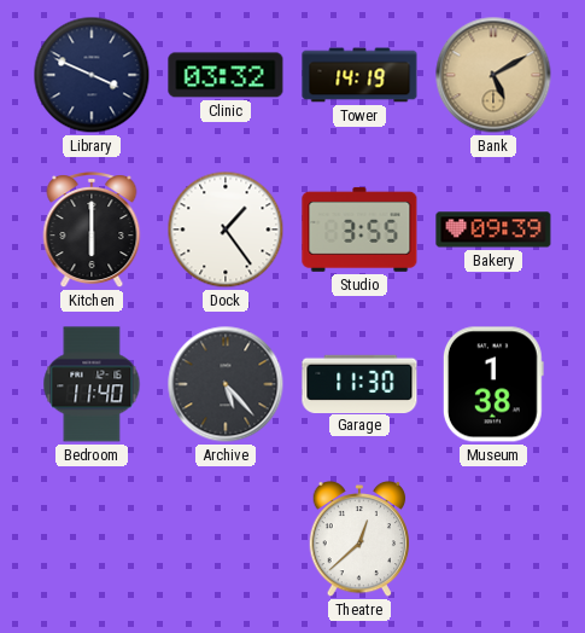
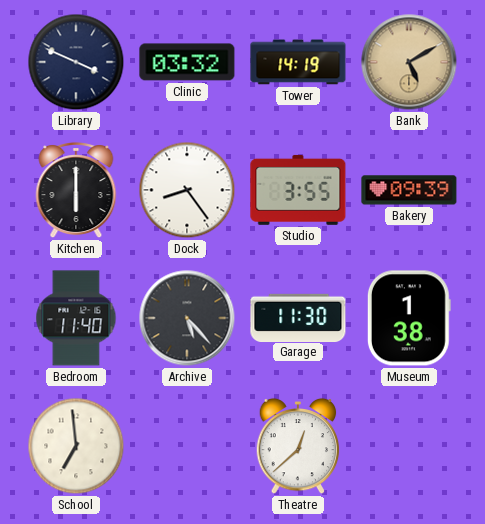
Dock: 1:24 -> 8:24 (187, 190)
School: none -> 6:59 (76, 446)
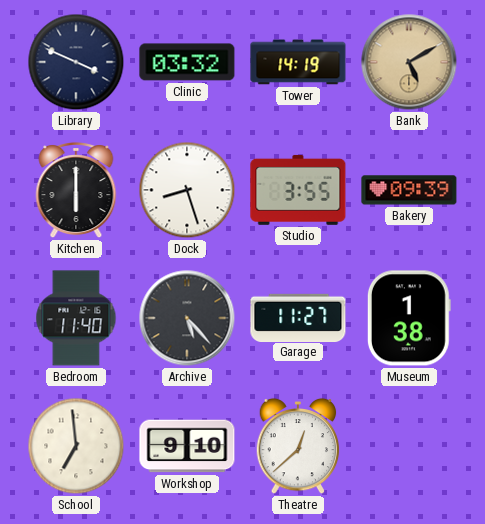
Dock: 8:24 -> 8:27 (187, 190)
Garage: 11:30 -> 11:27 (298, 317)
Workshop: none -> 9:10 (187, 446)
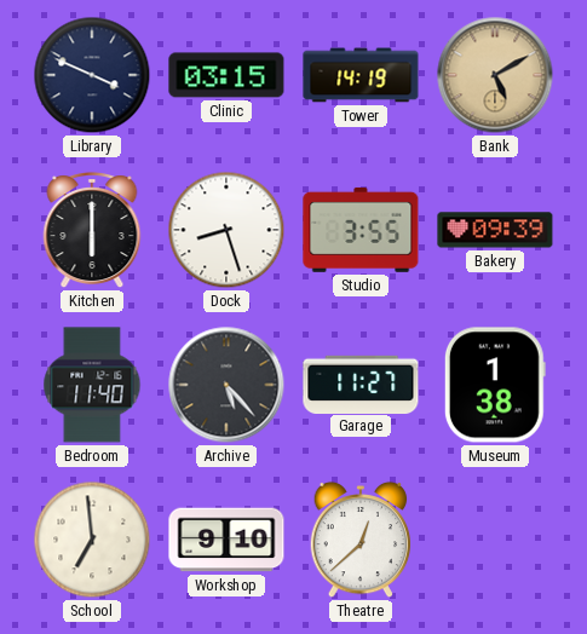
Clinic: 03:32 -> 03:15 (226, 75)
